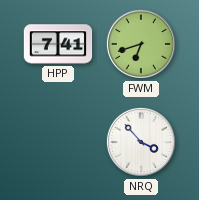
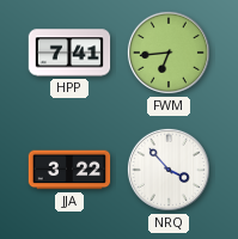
FWM: 6:42 -> 6:44 (169, 53)
JJA: none -> 3:22 (69, 170)
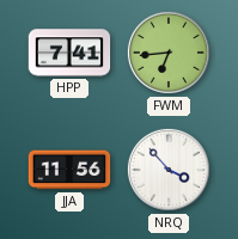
JJA: 3:22 -> 11:56 (69, 170)
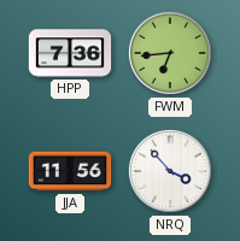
HPP: 7:41 -> 7:36 (70, 53)
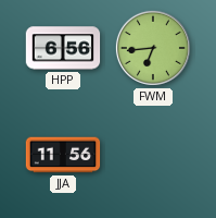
HPP: 7:36 -> 6:56 (63, 48)
NRQ: 3:53 -> none (170, 171)
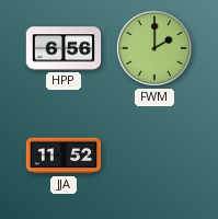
FWM: 6:44 -> 2:00 (154, 48)
JJA: 11:56 -> 11:52 (64, 155)
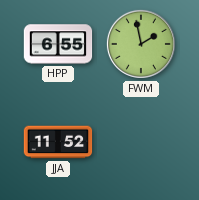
HPP: 6:56 -> 6:55 (58, 44)
FWM: 2:00 -> 1:58 (141, 44)
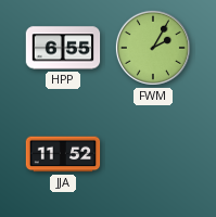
FWM: 1:58 -> 2:05 (153, 48)
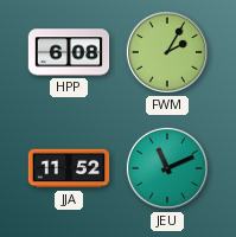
HPP: 6:55 -> 6:08 (69, 52)
JEU: none -> 11:11 (167, 168)
